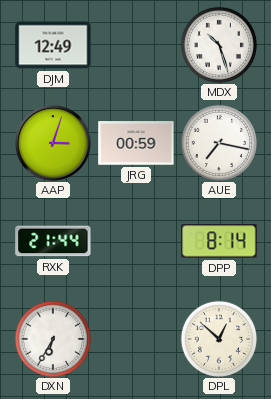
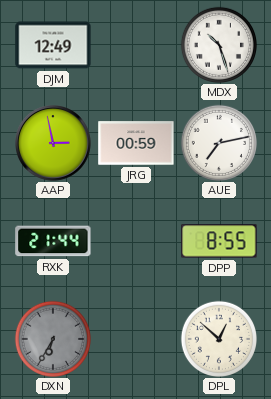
AAP: 3:03 -> 2:58 (54, 144)
AUE: 7:17 -> 7:13 (218, 142)
DPP: 8:14 -> 8:55 (219, 241)
DXN dial: white -> grey (52, 338)
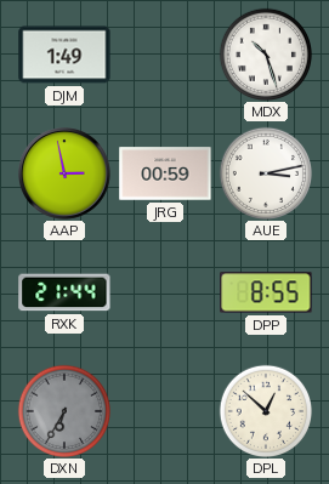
DJM: 12:49 -> 1:49 (64, 55)
AUE: 7:13 -> 3:13 (265, 172)
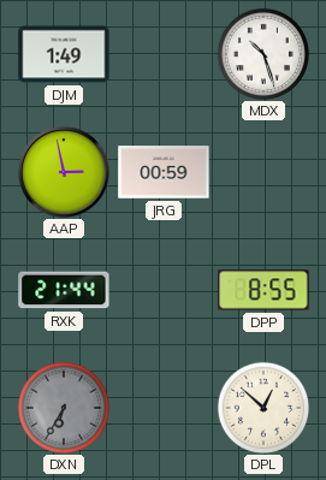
AUE: 3:13 -> none (265, 172)
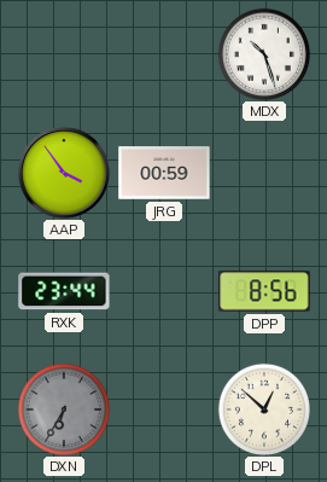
DJM: 1:49 -> none (64, 54)
AAP: 2:58 -> 3:54 (65, 174)
RXK: 21:44 -> 23:44 (64, 291)
DPP: 8:55 -> 8:56 (264, 291)
